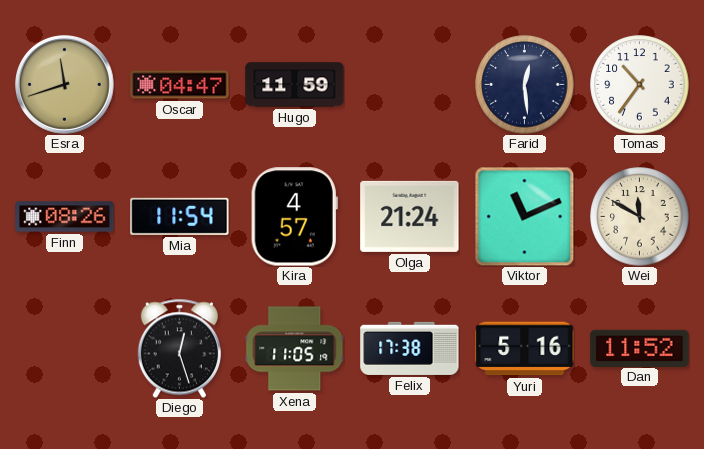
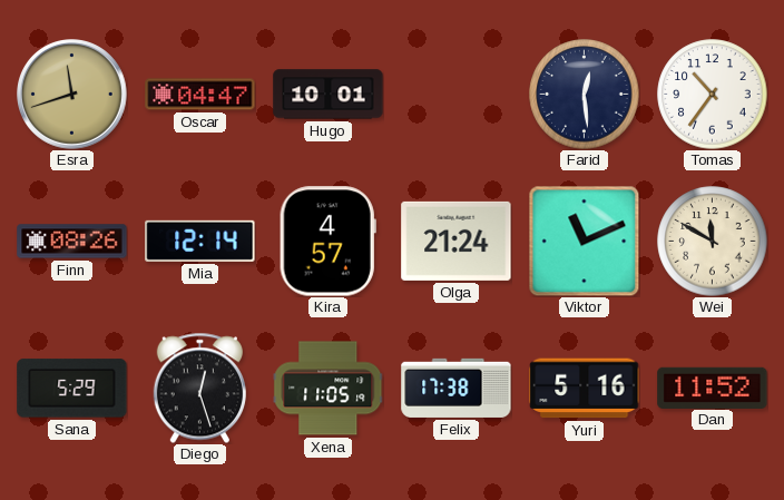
Hugo: 11:59 -> 10:01 (329, 95)
Mia: 11:54 -> 12:14 (200, 241)
Sana: none -> 5:29 (72, 389)
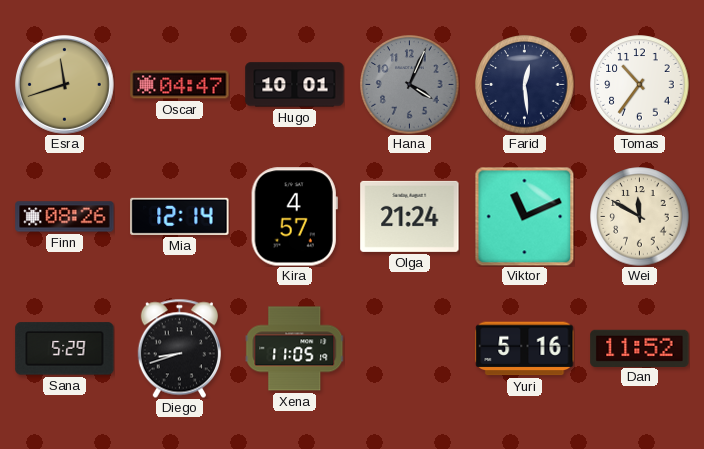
Hana: none -> 4:04 (410, 85)
Diego: 12:27 -> 8:42 (179, 348)
Felix: 17:38 -> none (457, 388)
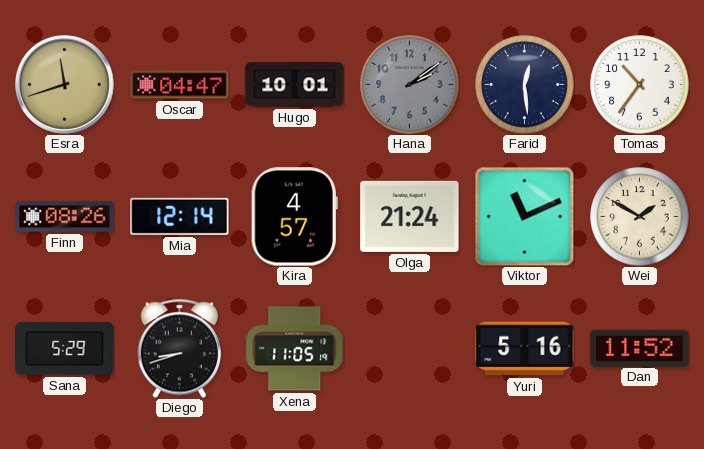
Hana: 4:04 -> 2:09 (410, 85)
Wei: 11:50 -> 1:50 (640, 217)
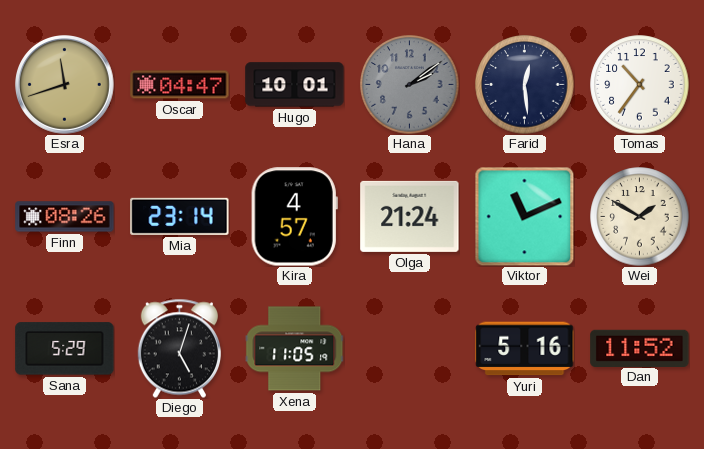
Mia: 12:14 -> 23:14 (180, 216)
Diego: 8:42 -> 5:03 (179, 348)
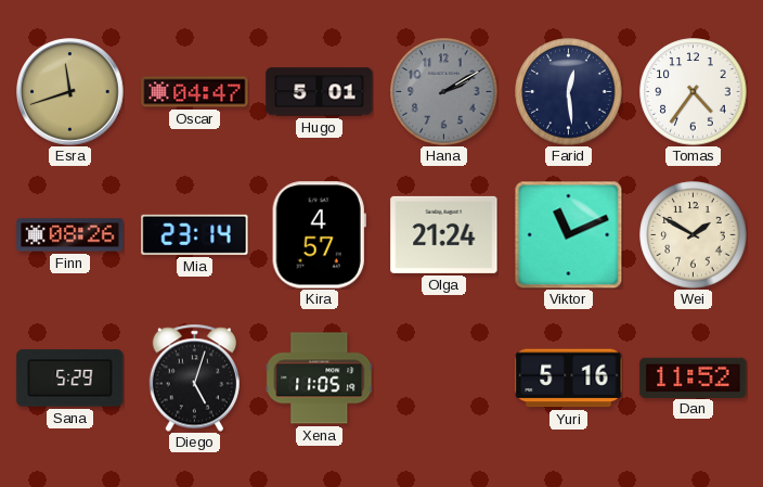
Hugo: 10:01 -> 5:01 (320, 92)
Hana: 2:09 -> 2:10 (444, 92)
Tomas: 10:36 -> 4:36 (694, 92)
